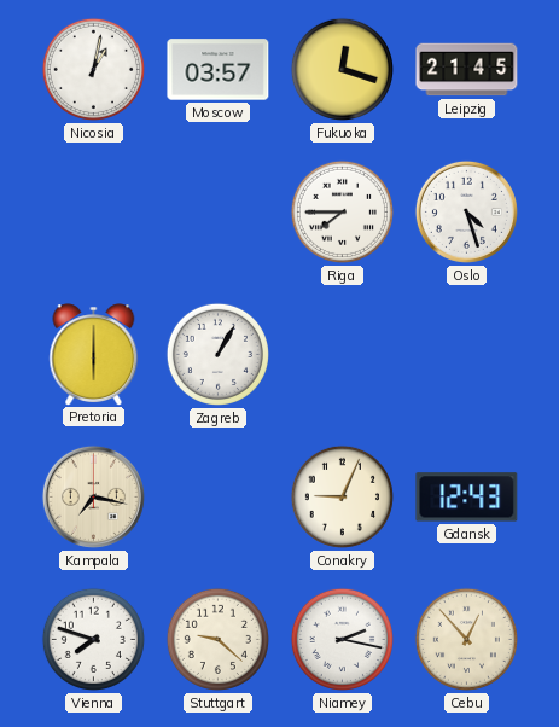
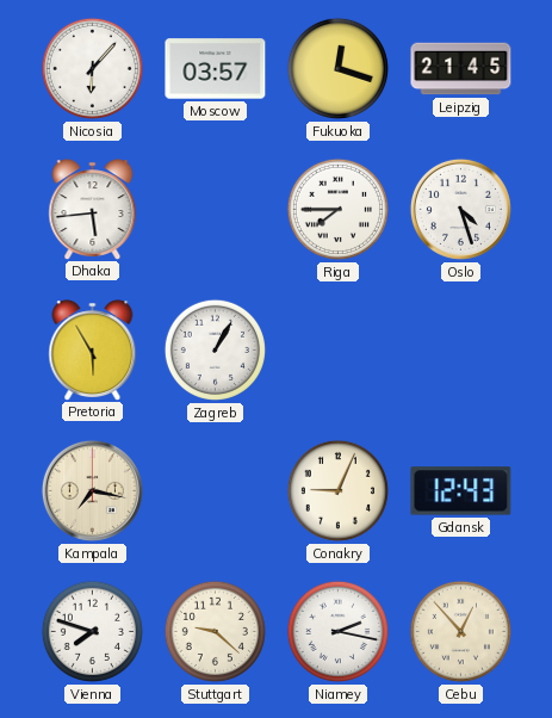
Nicosia: 1:02 -> 6:07 (92, 68)
Dhaka: none -> 5:44 (93, 209)
Pretoria: 6:00 -> 5:55 (93, 349)
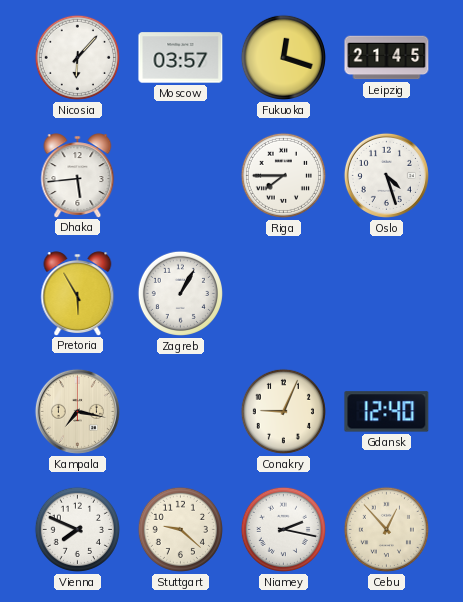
Gdansk: 12:43 -> 12:40 (387, 412)
Vienna: 7:48 -> 7:49 (77, 529)
